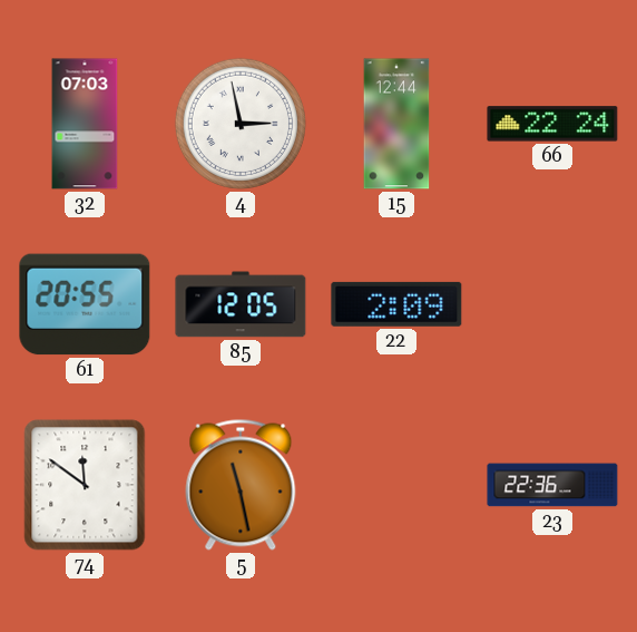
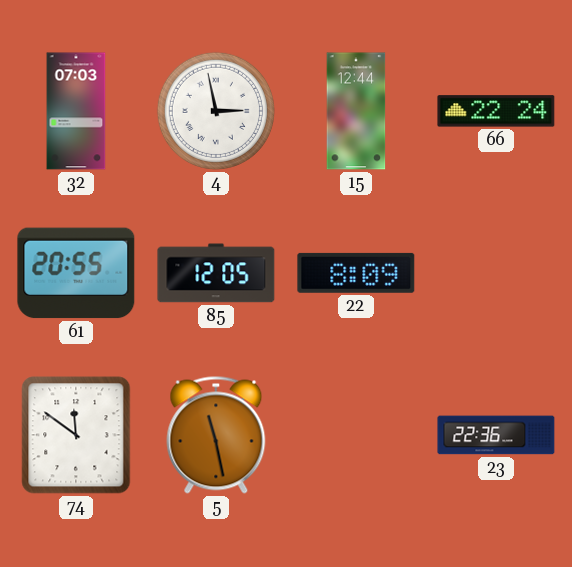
22: 2:09 -> 8:09 (356, 273)
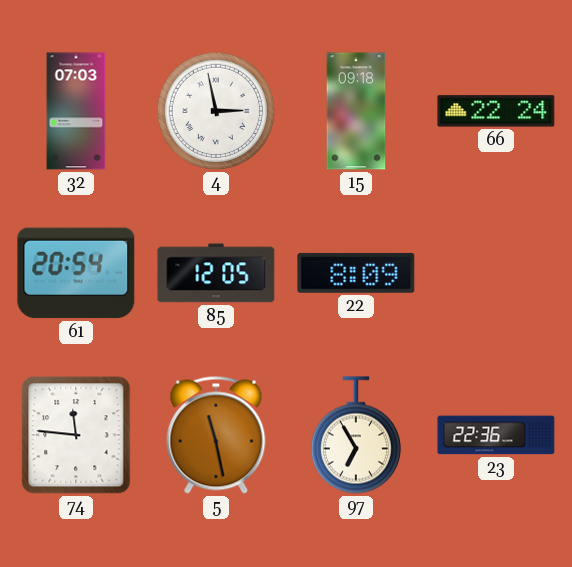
15: 12:44 -> 09:18 (356, 111)
61: 20:55 -> 20:54 (76, 273)
74: 11:51 -> 11:46 (76, 435)
97: none -> 6:55 (356, 435)
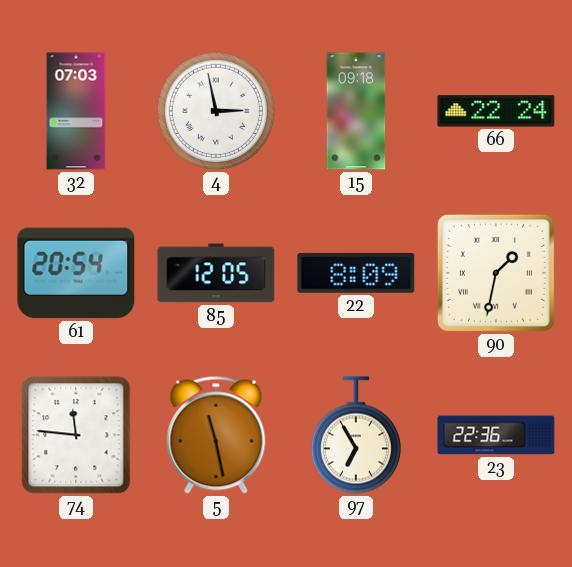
90: none -> 1:32 (496, 273)
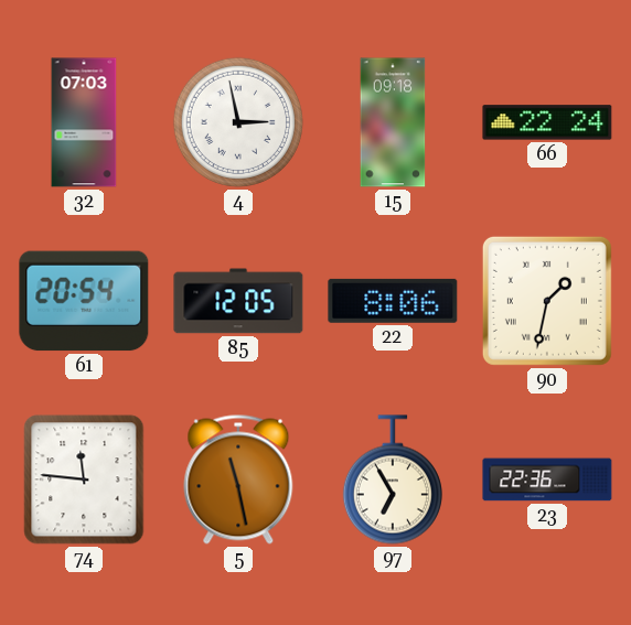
22: 8:09 -> 8:06 (393, 301)
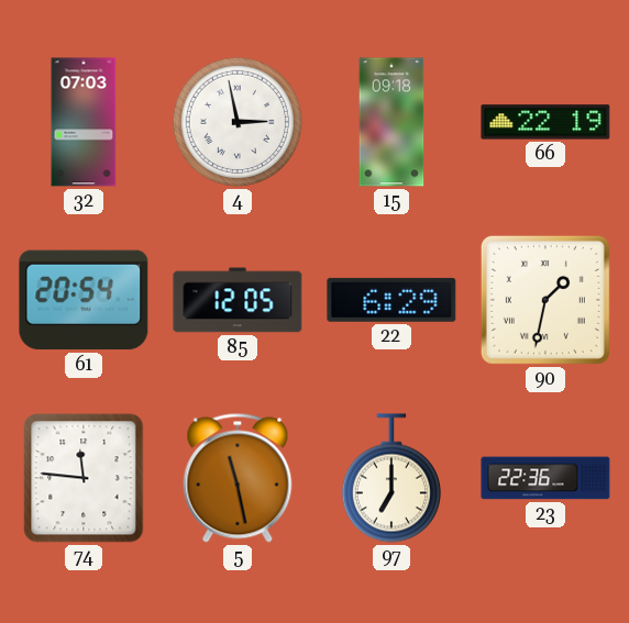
66: 22:24 -> 22:19 (545, 122)
22: 8:06 -> 6:29 (391, 300)
97: 6:55 -> 7:00 (391, 478)
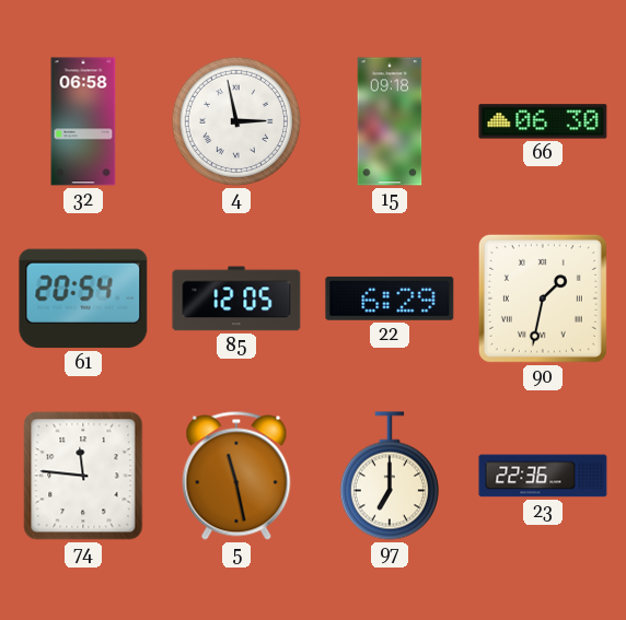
32: 07:03 -> 06:58 (83, 121)
66: 22:19 -> 06:30 (543, 121)
